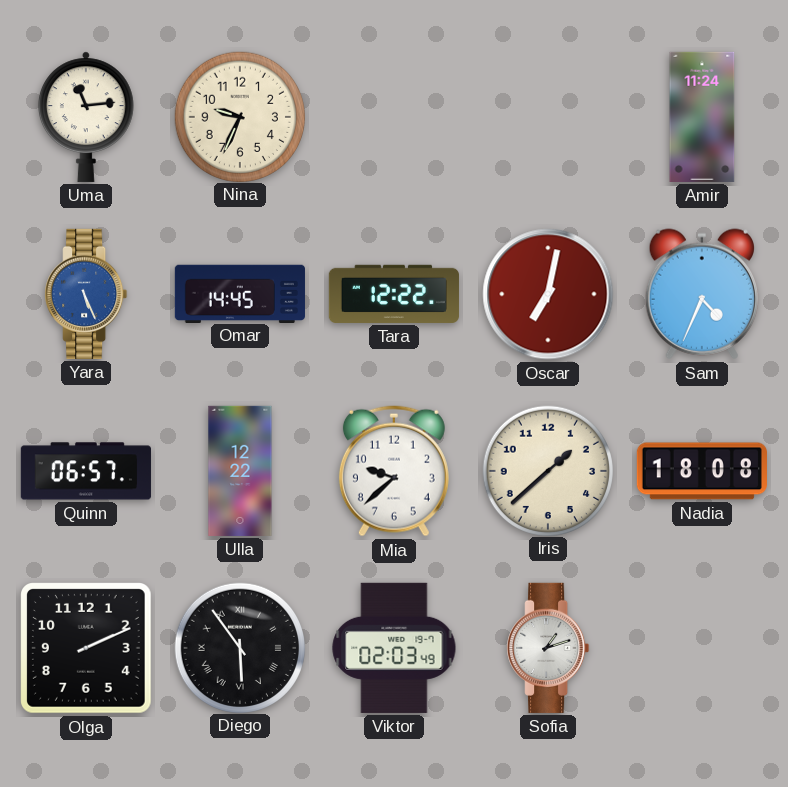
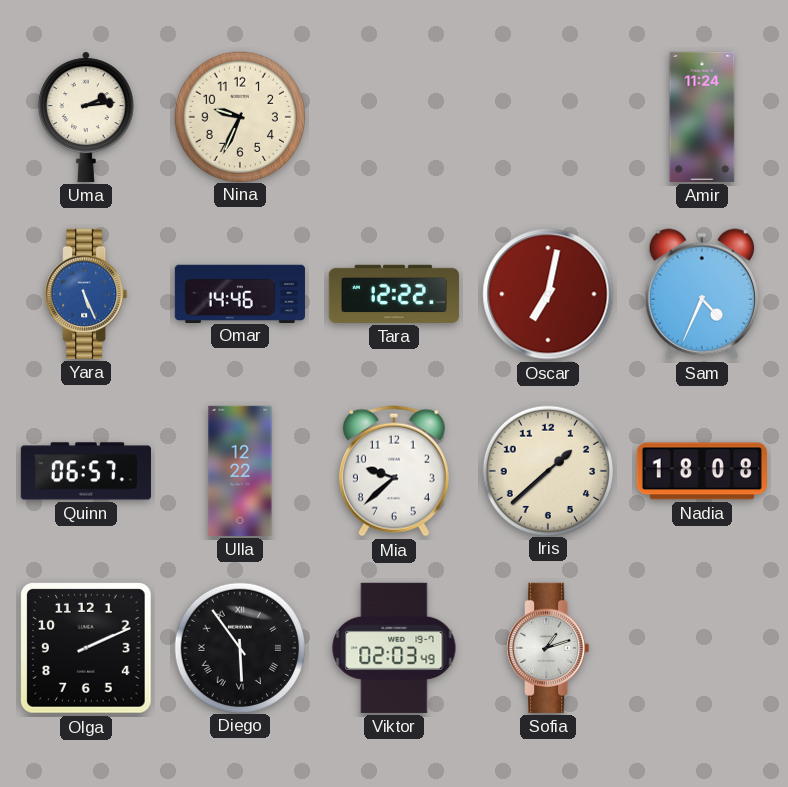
Uma: 11:14 -> 2:14 (86, 117)
Omar: 14:45 -> 14:46 (240, 293)
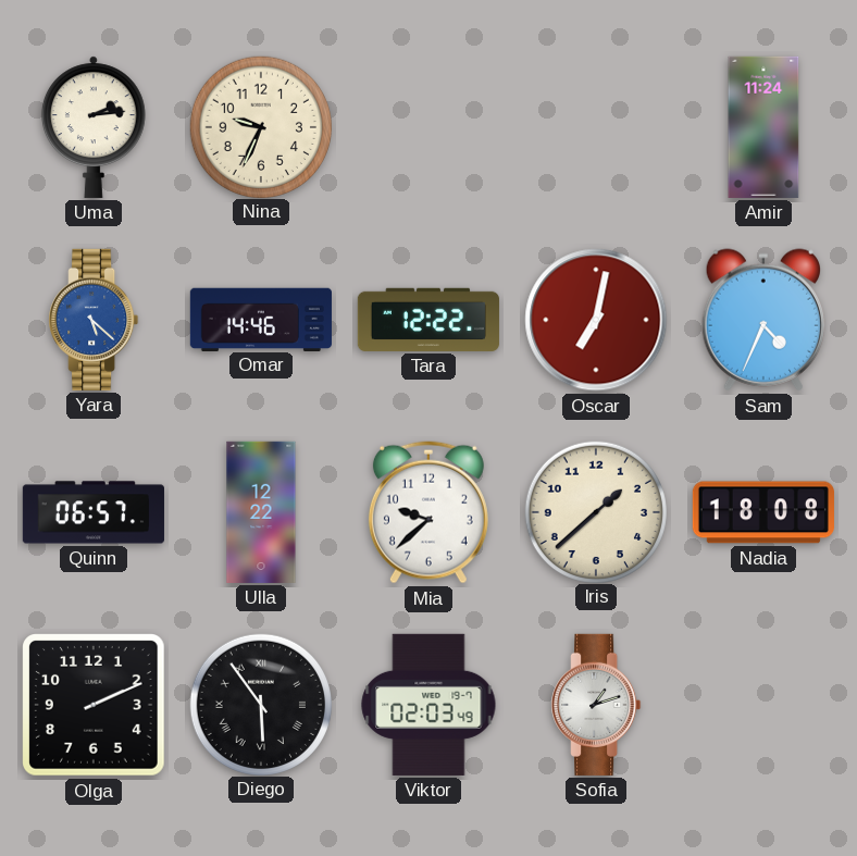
Yara: 5:26 -> 5:22 (94, 320)
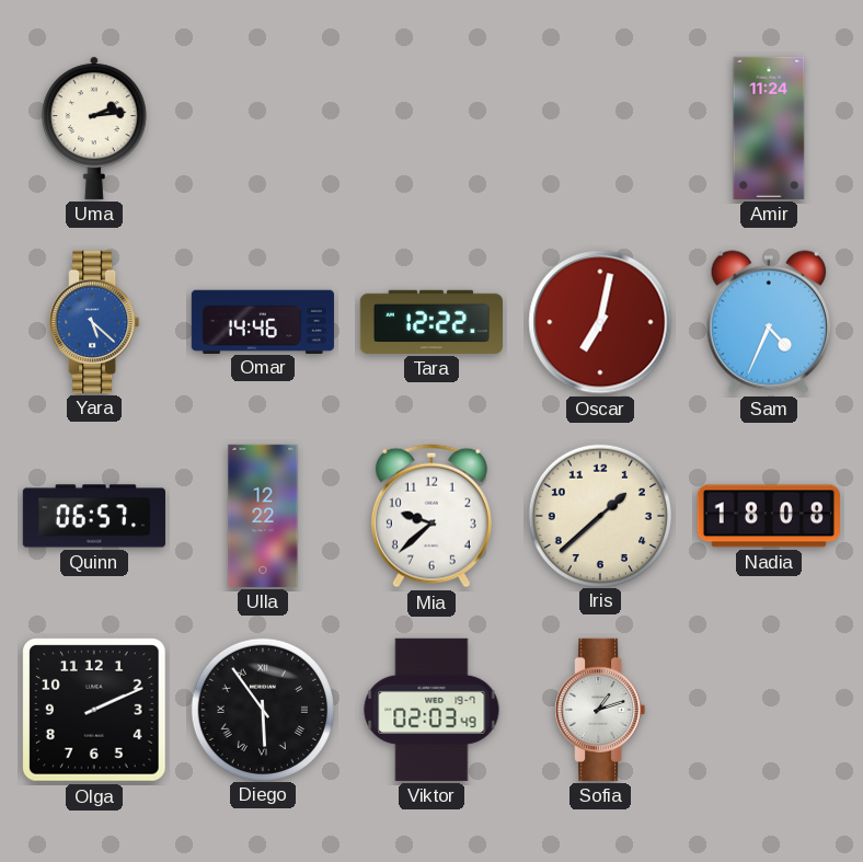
Nina: 9:34 -> none (260, 126)
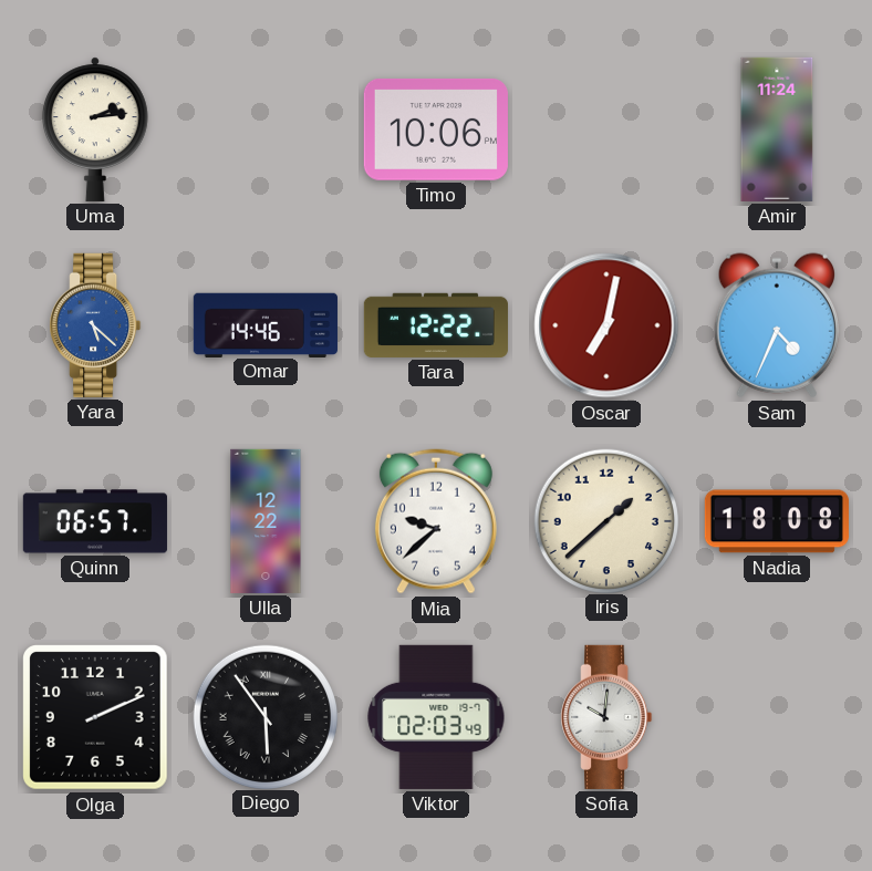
Timo: none -> 10:06 (436, 131)
Sofia: 1:12 -> 10:01 (606, 717)
